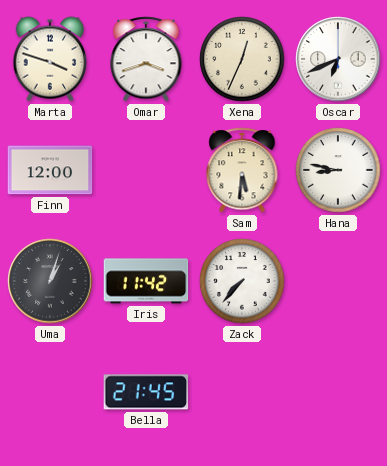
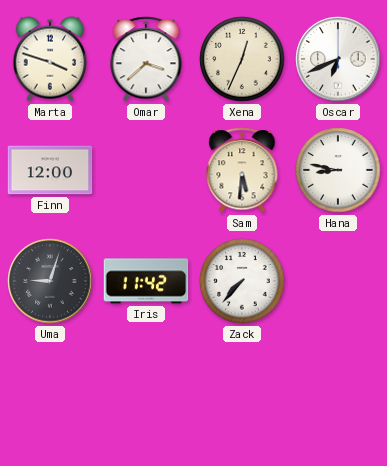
Omar: 3:42 -> 3:38 (146, 59)
Uma: 1:03 -> 9:03 (50, 281)
Bella: 21:45 -> none (146, 392)
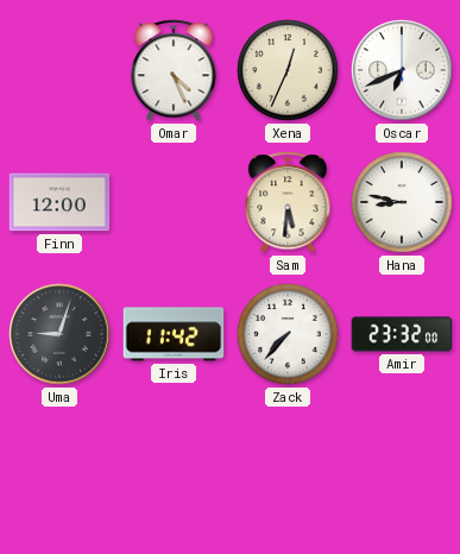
Marta: 3:48 -> none (50, 59)
Omar: 3:38 -> 4:26 (174, 70)
Amir: none -> 23:32 (402, 334)
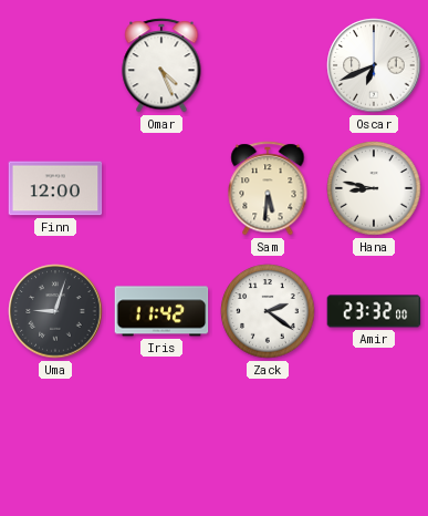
Xena: 12:34 -> none (288, 70)
Zack: 7:37 -> 2:21 (268, 311)
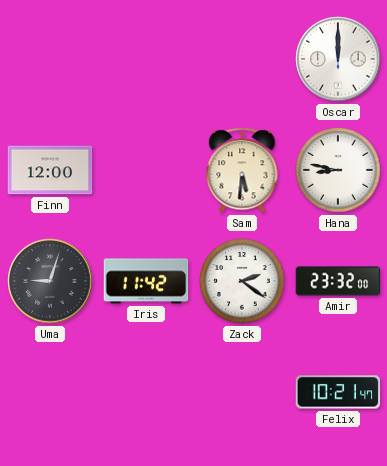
Omar: 4:26 -> none (161, 65)
Oscar: 6:41 -> 12:00 (338, 59)
Felix: none -> 10:21 (338, 392)
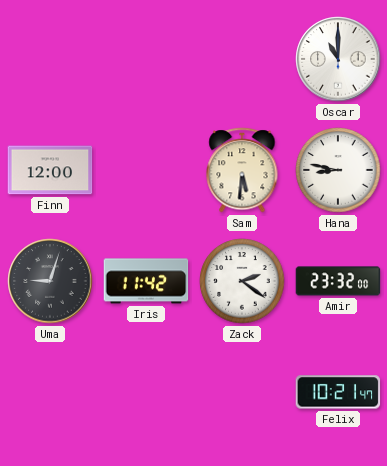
Oscar: 12:00 -> 11:00 (338, 59)
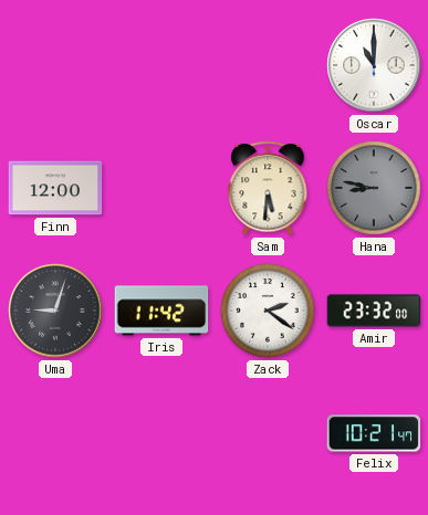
Hana dial: white -> grey (374, 188)
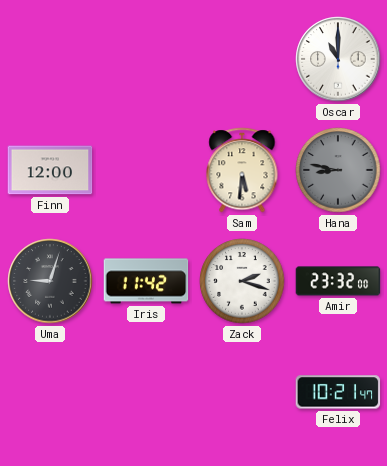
Zack: 2:21 -> 2:18 (242, 281)
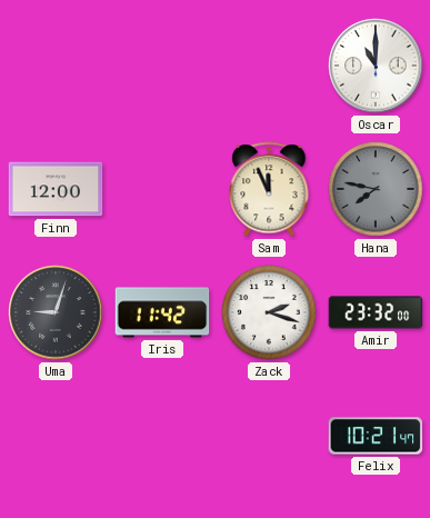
Sam: 5:31 -> 11:56 (269, 189)
Hana: 8:47 -> 7:47 (376, 189)
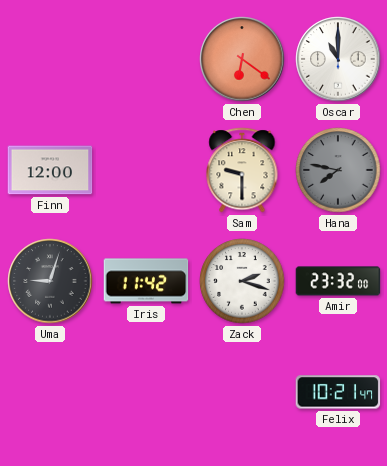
Chen: none -> 6:21 (242, 59)
Sam: 11:56 -> 9:30 (242, 170)
